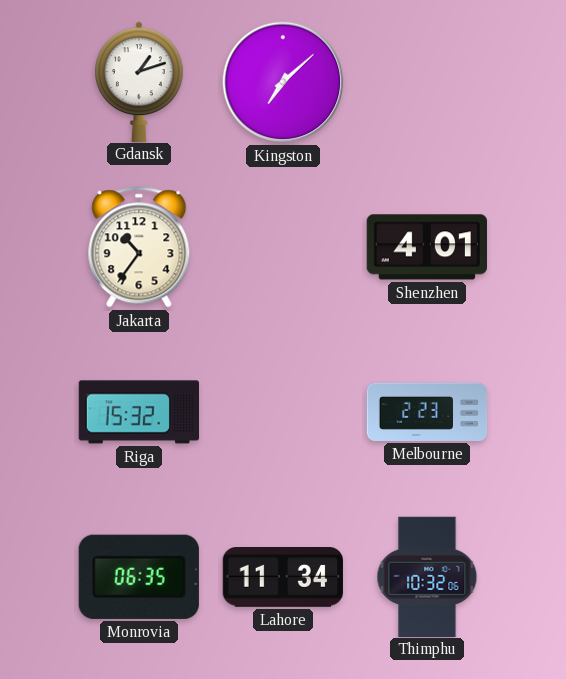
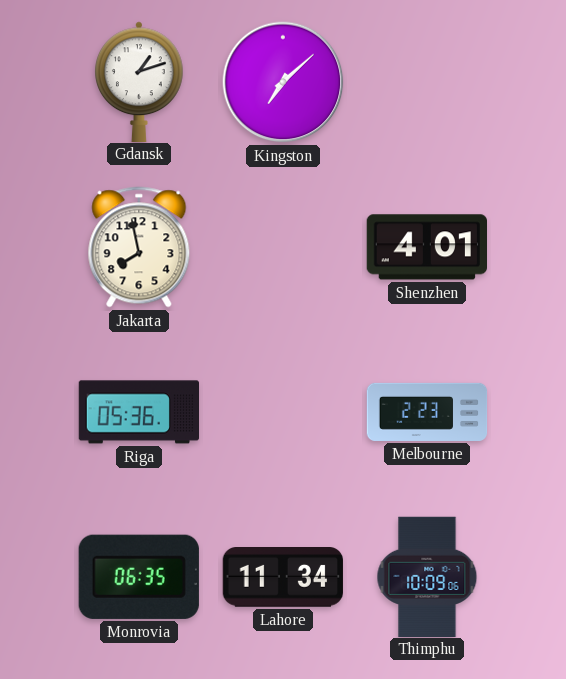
Jakarta: 10:36 -> 7:58 (139, 247)
Riga: 15:32 -> 05:36 (138, 412)
Thimphu: 10:32 -> 10:09 (427, 576)
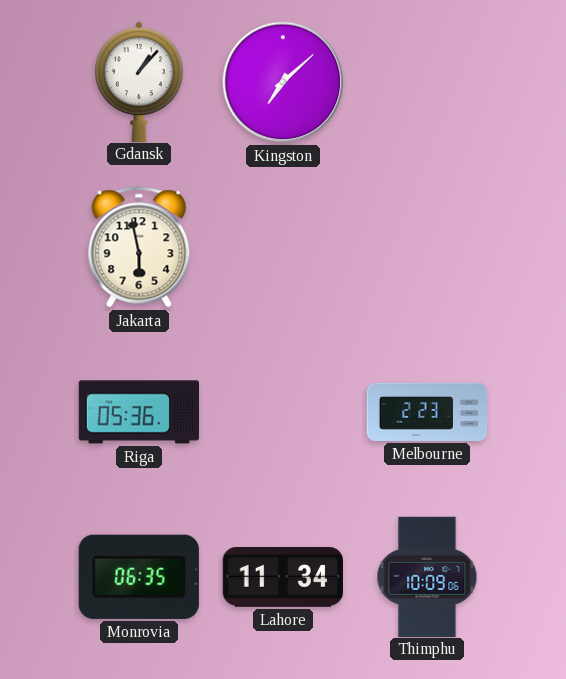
Gdansk: 1:12 -> 1:07 (140, 81)
Jakarta: 7:58 -> 5:58 (139, 247)
Shenzhen: 4:01 -> none (426, 247)
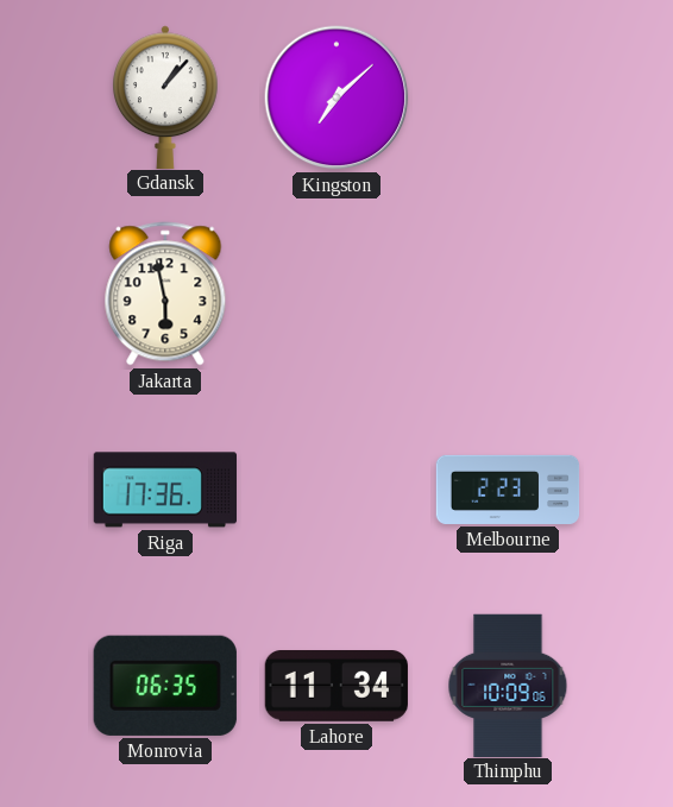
Riga: 05:36 -> 17:36 (164, 490)
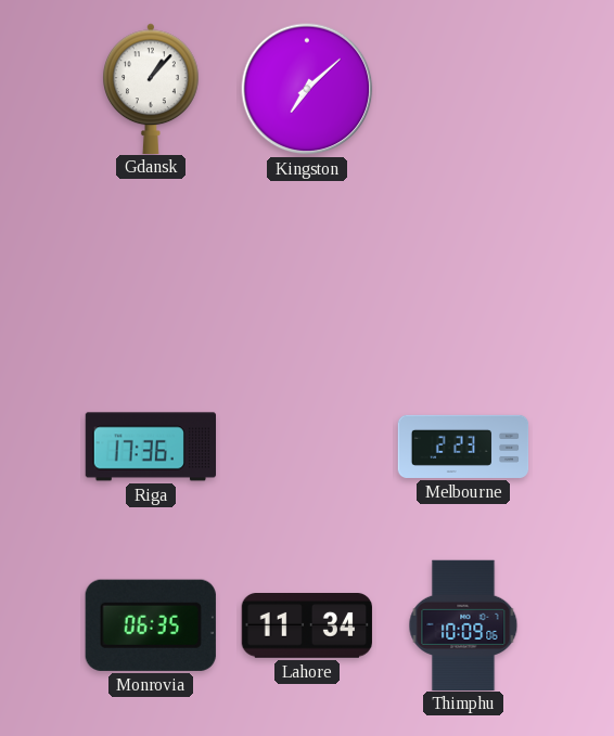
Jakarta: 5:58 -> none (165, 294)
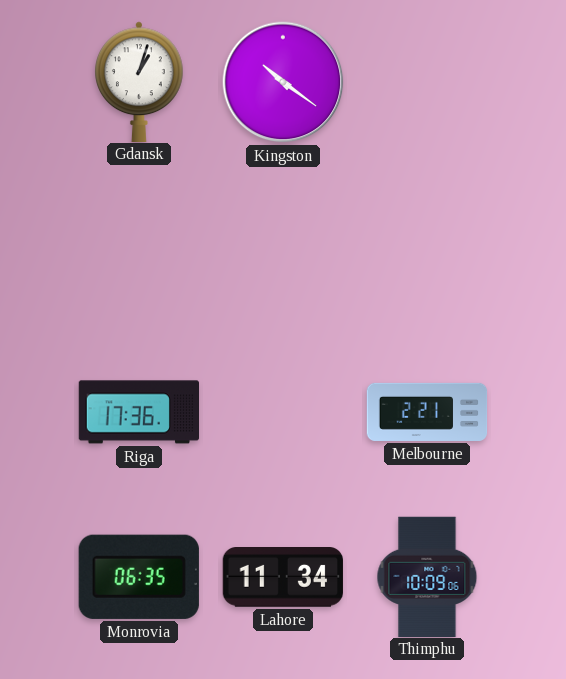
Gdansk: 1:07 -> 1:03 (140, 81)
Kingston: 7:08 -> 10:21 (283, 82)
Melbourne: 2:23 -> 2:21 (427, 412)
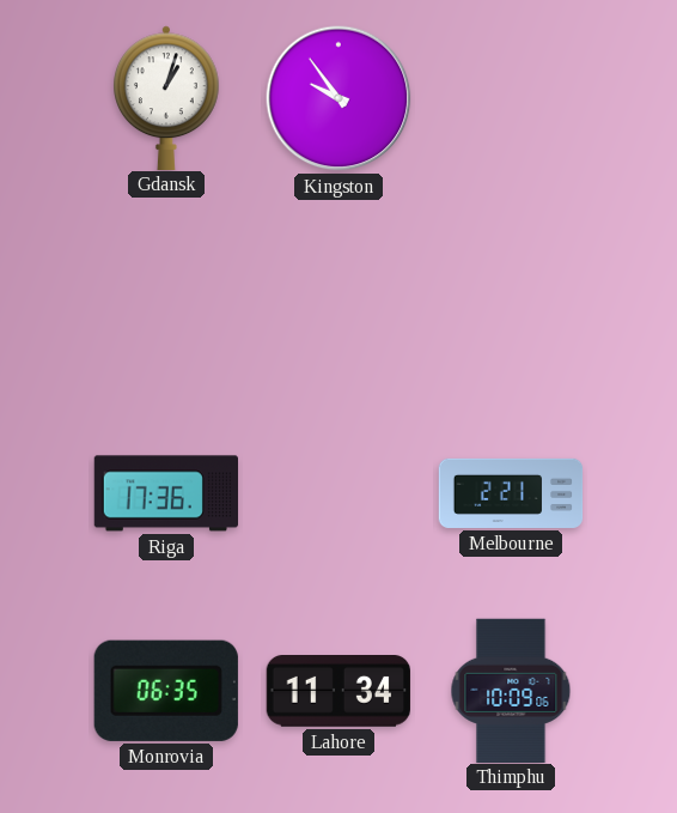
Kingston: 10:21 -> 9:54 (338, 98)
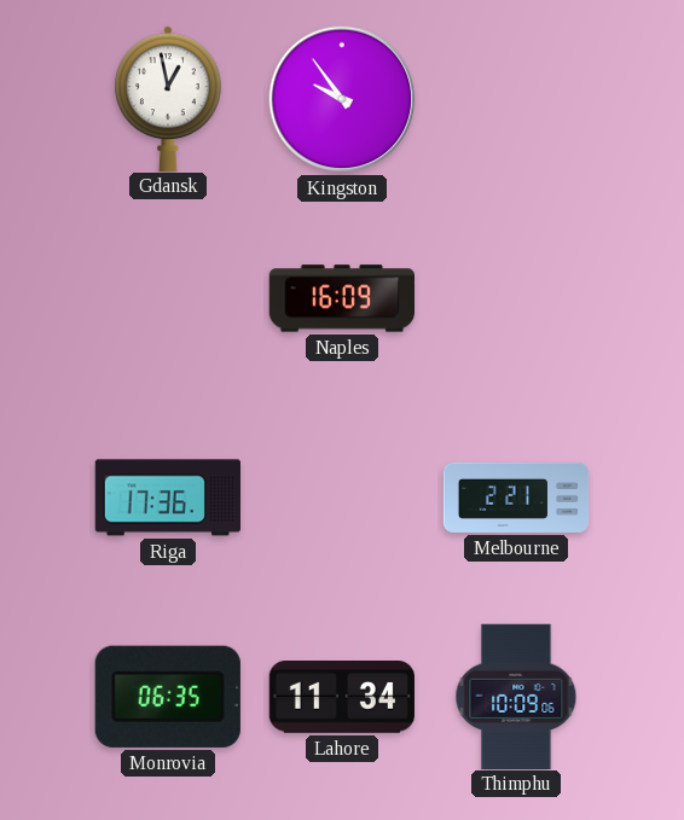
Gdansk: 1:03 -> 12:58 (169, 98)
Naples: none -> 16:09 (341, 298)
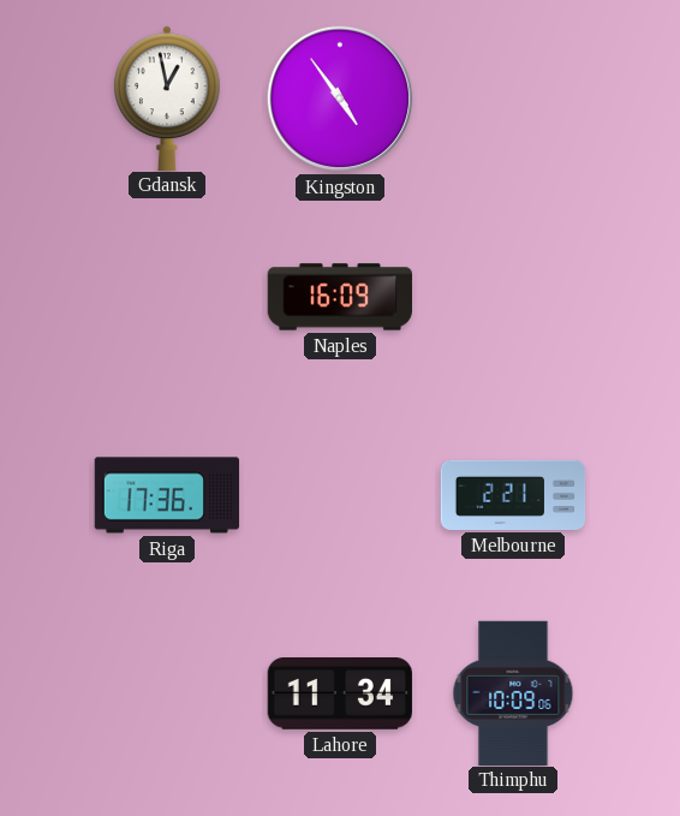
Kingston: 9:54 -> 4:54 (340, 99)
Monrovia: 06:35 -> none (168, 697)
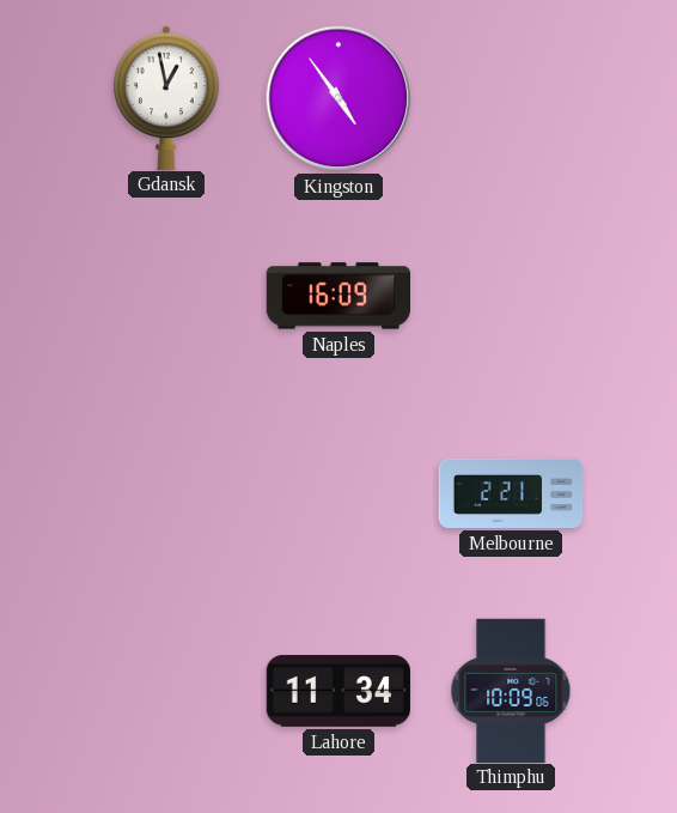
Riga: 17:36 -> none (166, 495)
